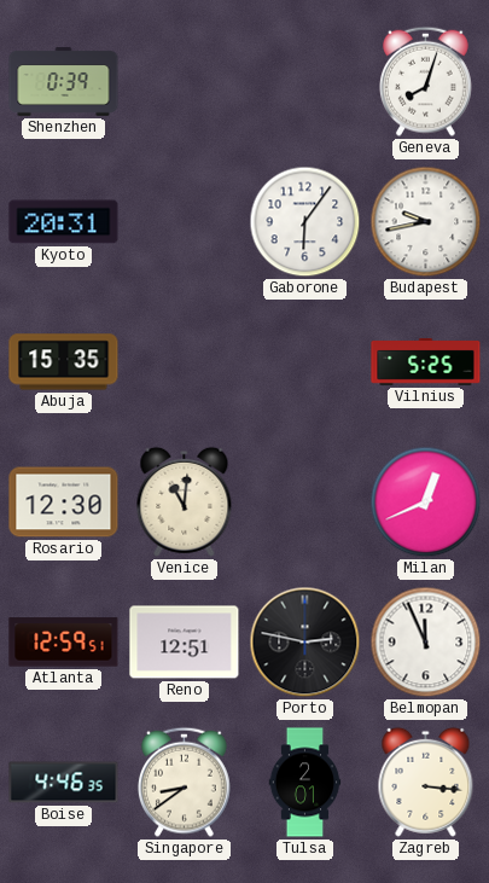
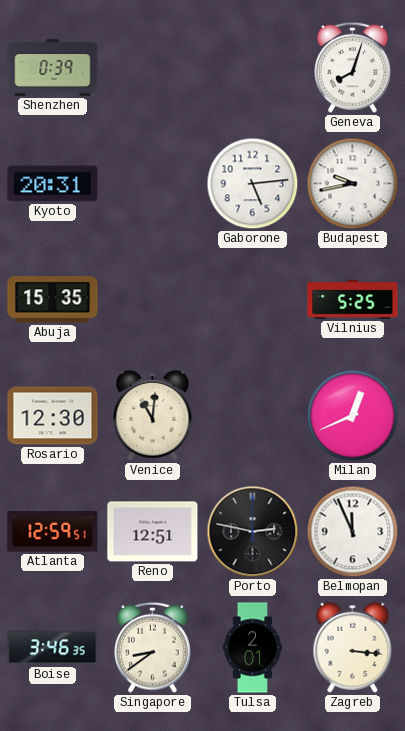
Gaborone: 6:06 -> 5:14 (253, 184)
Boise: 4:46 -> 3:46 (53, 648)
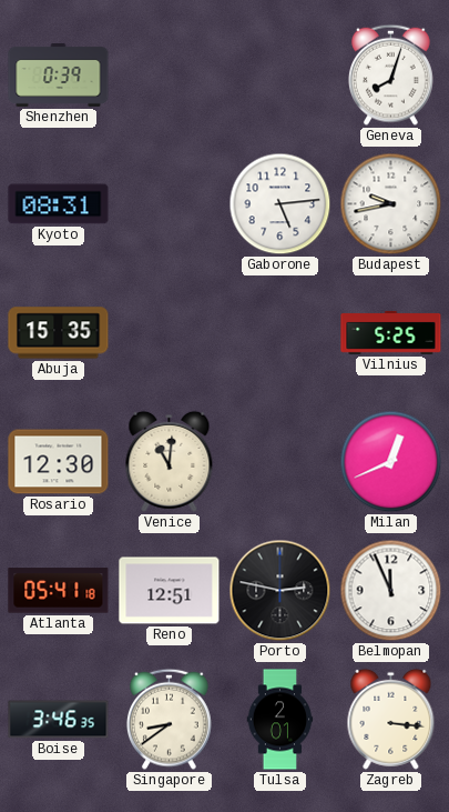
Kyoto: 20:31 -> 08:31 (59, 204)
Atlanta: 12:59 -> 05:41 (59, 591)
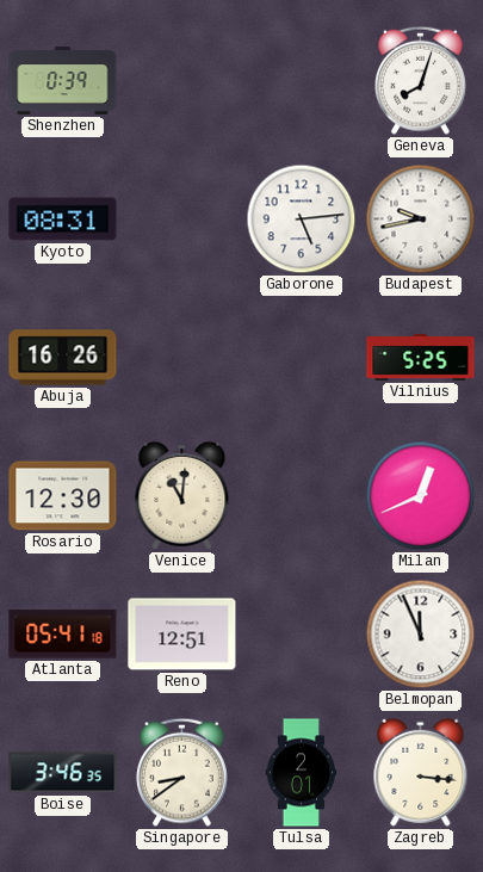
Abuja: 15:35 -> 16:26 (63, 358)
Porto: 2:47 -> none (280, 591)
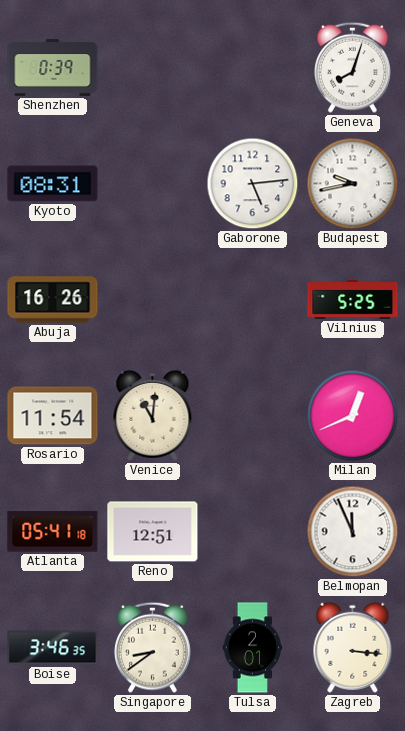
Rosario: 12:30 -> 11:54 (53, 416)
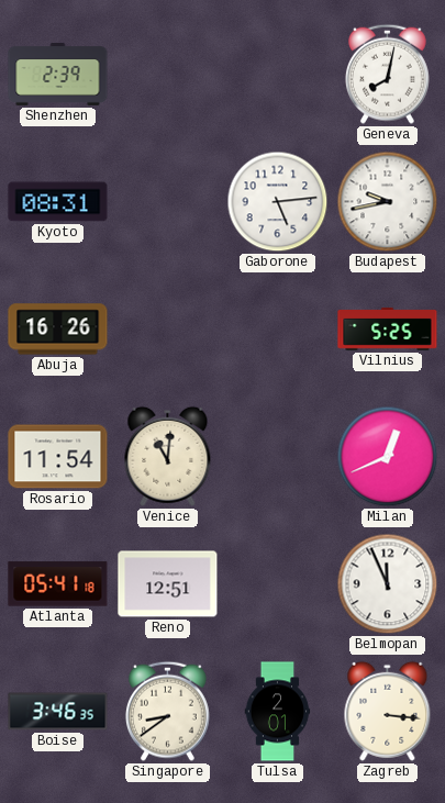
Shenzhen: 0:39 -> 2:39 (58, 75)
Geneva: 8:03 -> 8:02 (387, 74)
